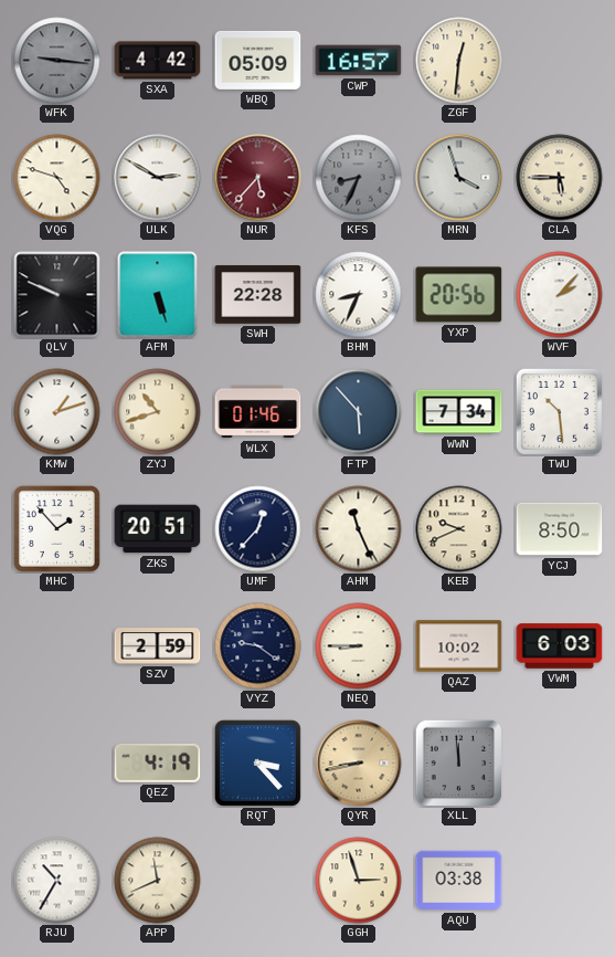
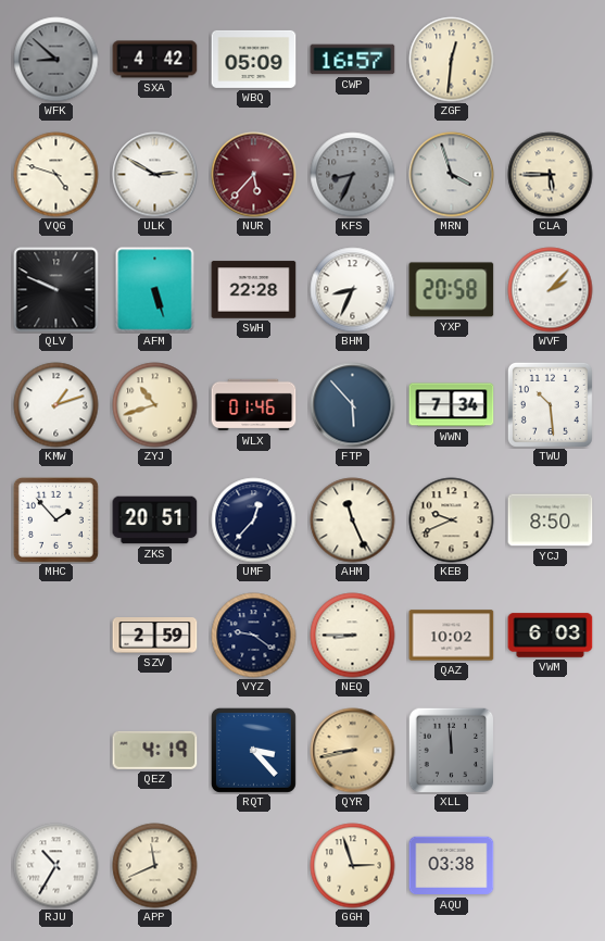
WFK: 9:16 -> 8:52 (56, 60)
YXP: 20:56 -> 20:58 (452, 290)
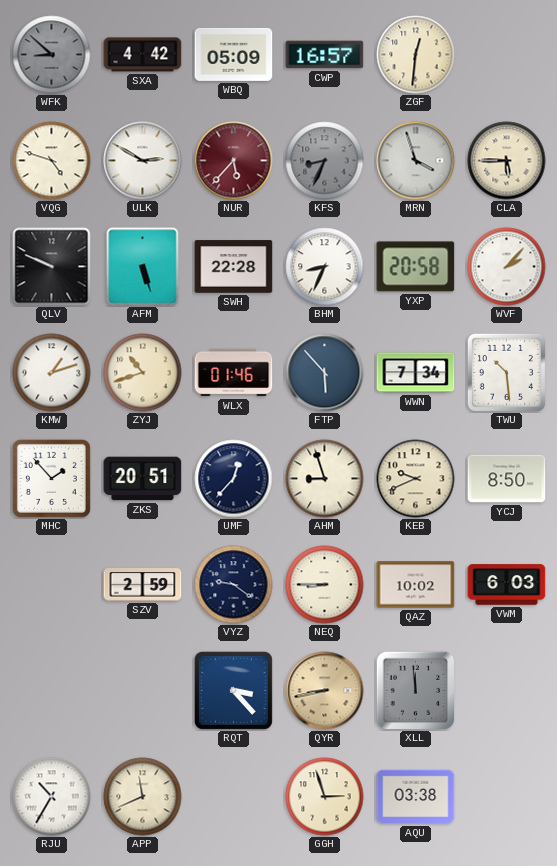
AHM: 11:26 -> 8:57 (325, 479)
QEZ: 4:19 -> none (155, 750)
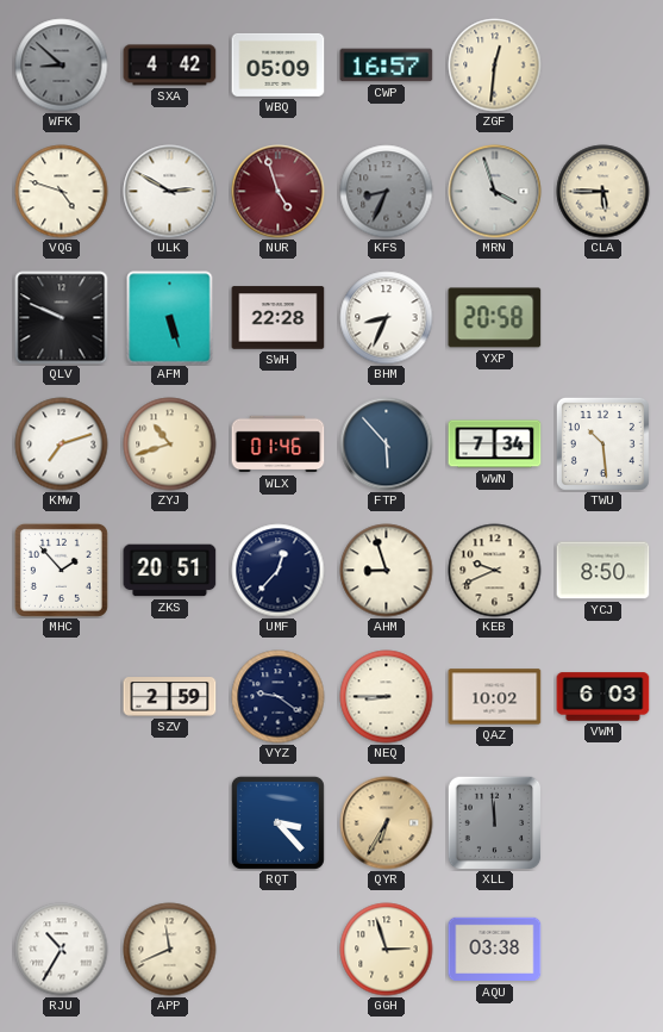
NUR: 5:37 -> 4:57 (279, 192)
WVF: 2:07 -> none (507, 267)
KMW: 1:12 -> 7:12 (62, 444)
QYR: 8:43 -> 6:35 (387, 823)
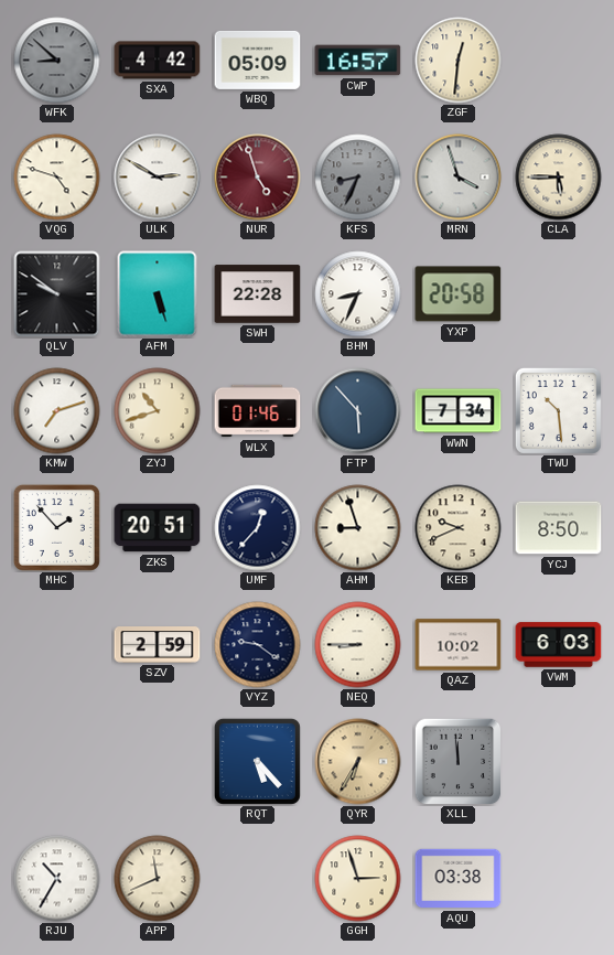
QLV: 9:49 -> 9:51 (57, 294)
RQT: 3:23 -> 5:23 (257, 761)
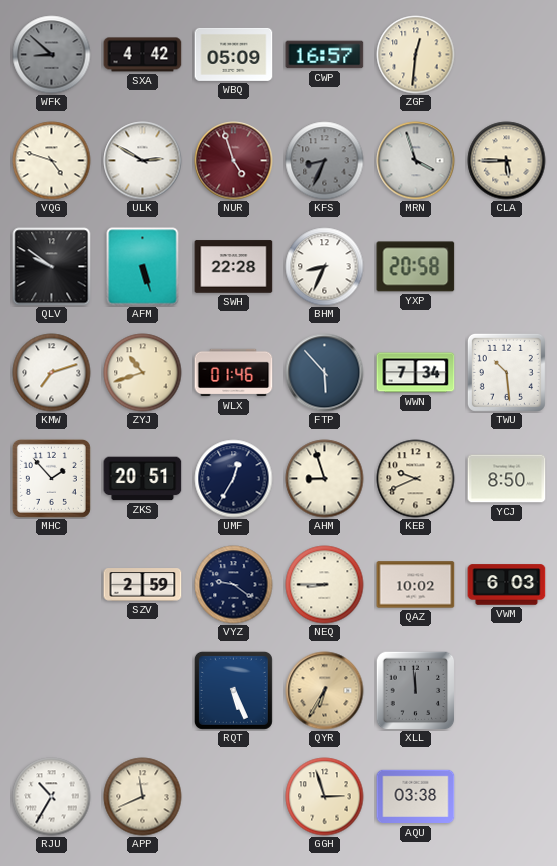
UMF: 12:37 -> 12:35 (234, 479)
RQT: 5:23 -> 5:26 (233, 690)
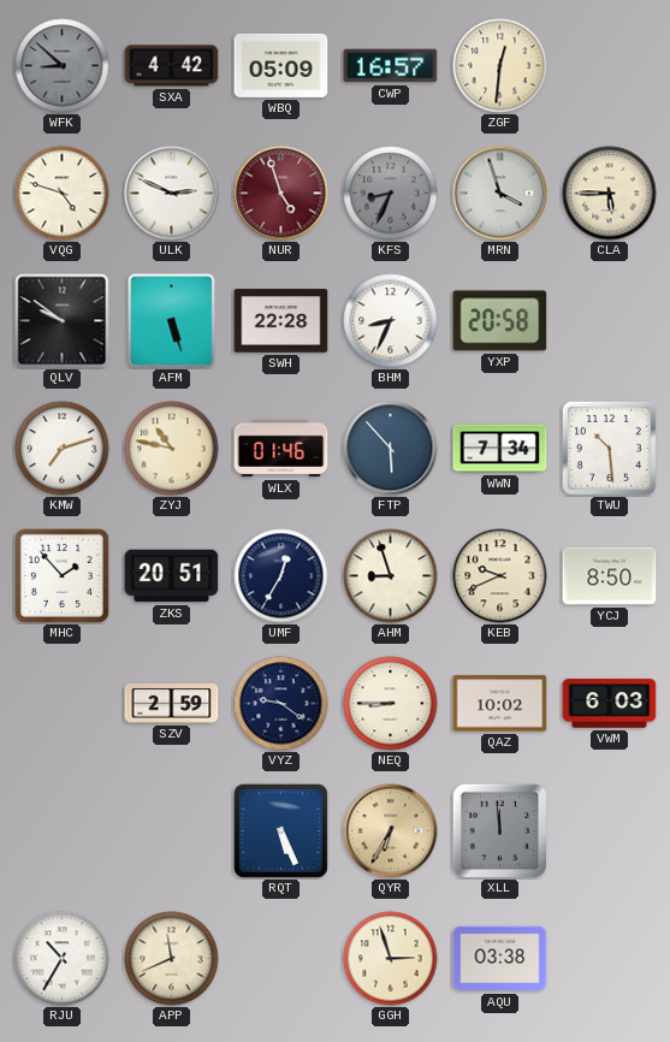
ULK: 2:50 -> 2:49 (172, 194)
ZYJ: 10:42 -> 10:47 (172, 449)
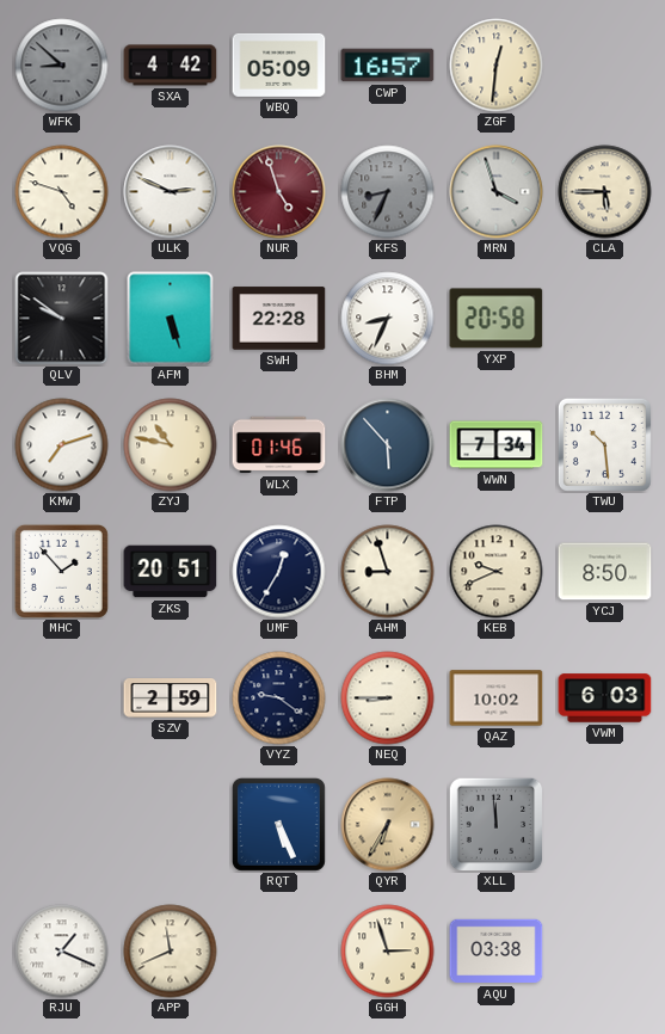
RJU: 10:35 -> 1:19 (62, 952)
